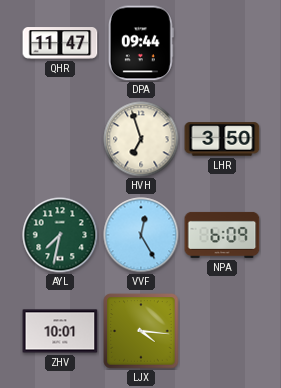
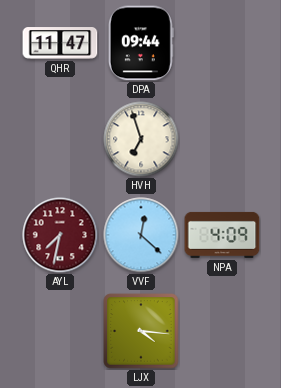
LHR: 3:50 -> none (222, 139)
AYL dial: green -> burgundy (60, 235)
VVF: 12:25 -> 12:22 (141, 235)
NPA: 6:09 -> 4:09 (222, 235)
ZHV: 10:01 -> none (60, 331)
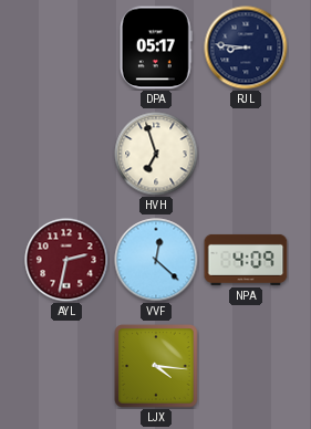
QHR: 11:47 -> none (60, 43)
DPA: 09:44 -> 05:17 (156, 48)
RJL: none -> 8:46 (246, 48)
AYL: 7:32 -> 2:32 (66, 260)
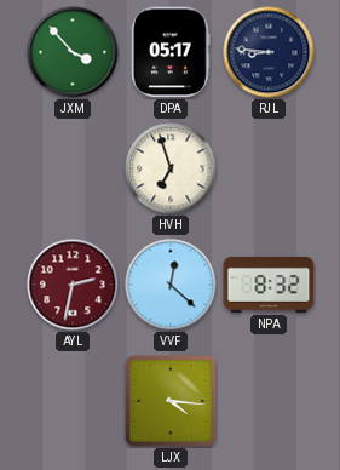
JXM: none -> 3:53 (73, 52)
NPA: 4:09 -> 8:32 (269, 285)
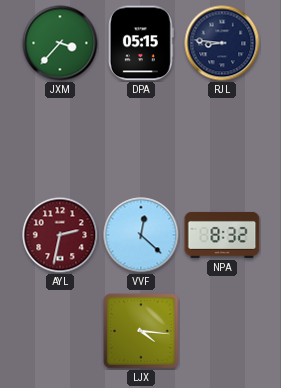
JXM: 3:53 -> 3:37 (60, 43)
DPA: 05:17 -> 05:15 (141, 43)
HVH: 6:57 -> none (171, 168)
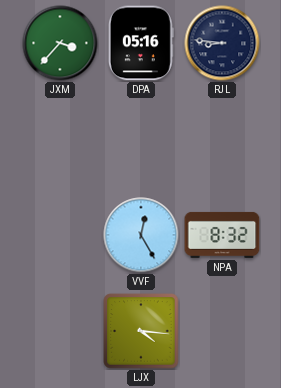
DPA: 05:15 -> 05:16 (141, 43)
AYL: 2:32 -> none (60, 235)
VVF: 12:22 -> 12:25 (141, 235)
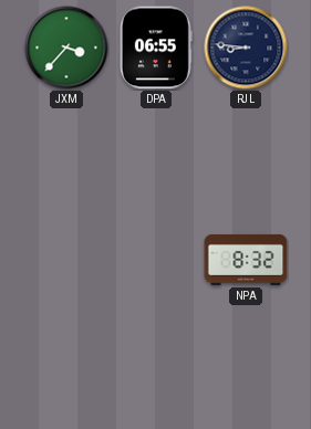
DPA: 05:16 -> 06:55 (156, 48)
VVF: 12:25 -> none (141, 235)
LJX: 4:16 -> none (141, 331)
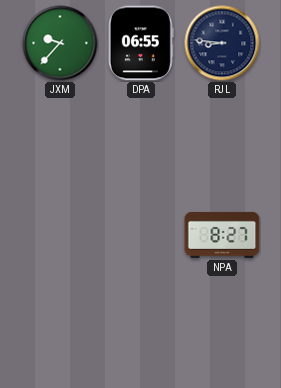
JXM: 3:37 -> 9:37 (60, 43)
NPA: 8:32 -> 8:27 (222, 235)
